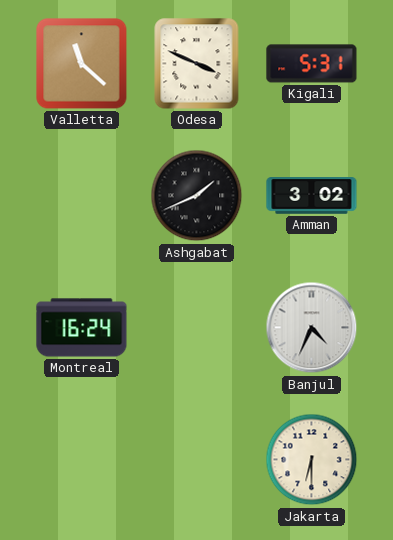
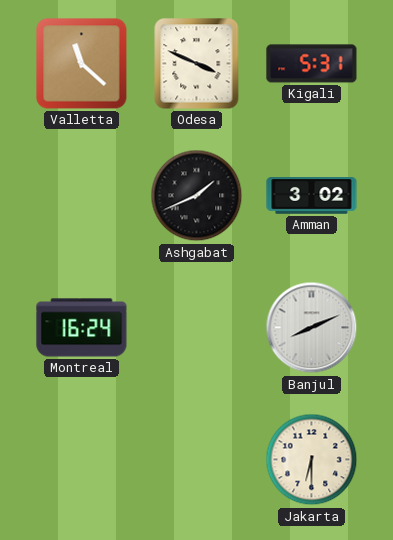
Banjul: 4:34 -> 8:11 (312, 328)
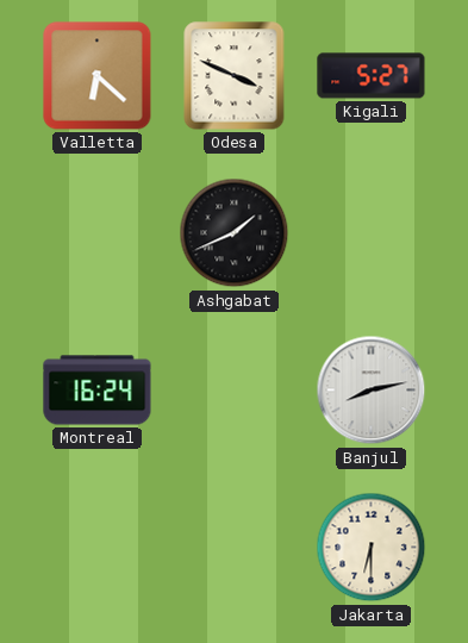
Valletta: 11:22 -> 6:22 (98, 76)
Kigali: 5:31 -> 5:27 (372, 76)
Amman: 3:02 -> none (312, 196)
Banjul: 8:11 -> 8:13 (372, 391)
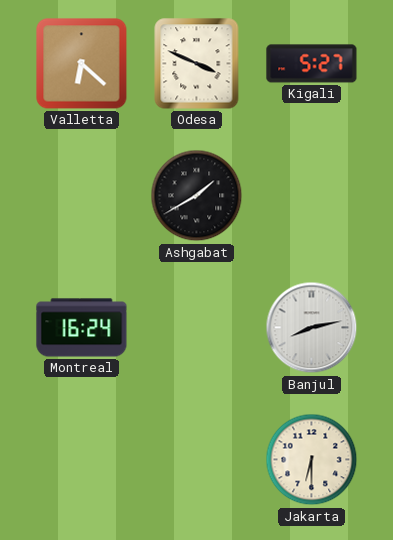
Ashgabat: 1:41 -> 1:40 (197, 196)
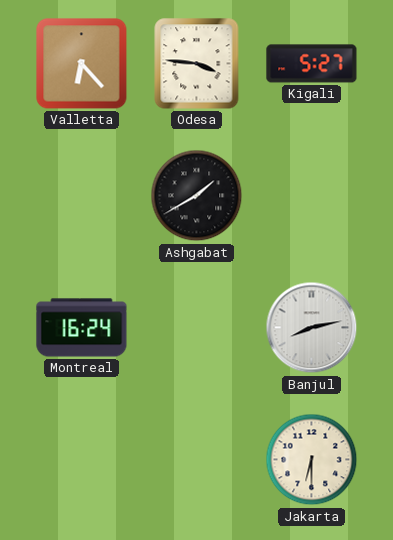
Valletta: 6:22 -> 6:23 (82, 64)
Odesa: 3:49 -> 3:46 (197, 64)
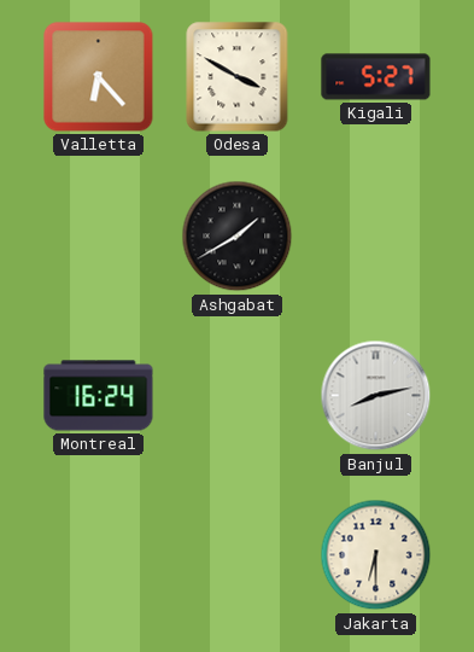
Odesa: 3:46 -> 3:50 (238, 77)
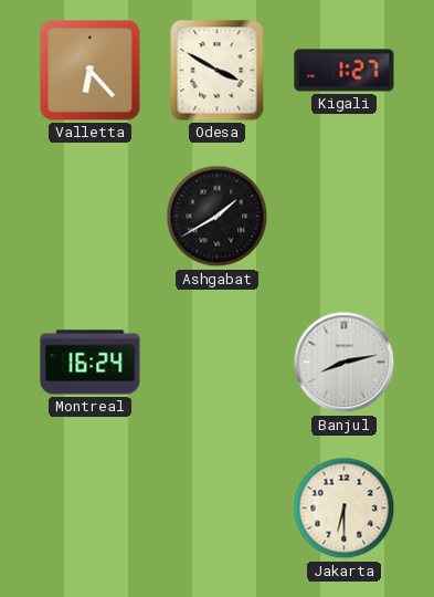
Kigali: 5:27 -> 1:27 (345, 71)
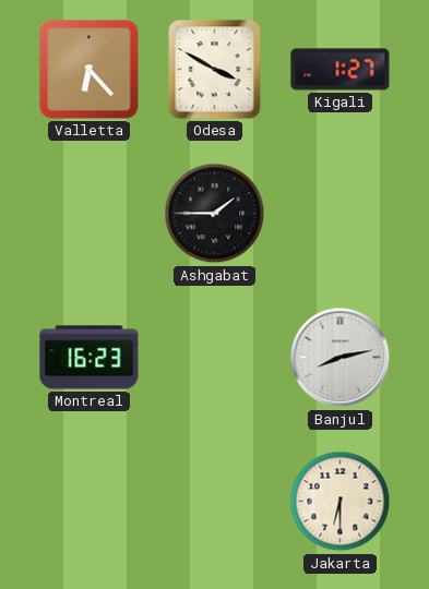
Ashgabat: 1:40 -> 1:45 (215, 214)
Montreal: 16:24 -> 16:23 (90, 358)
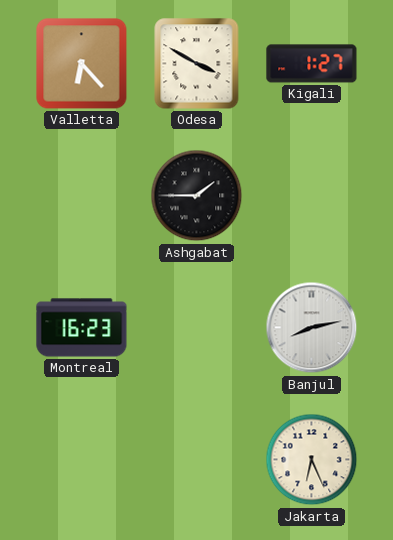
Jakarta: 6:30 -> 6:26 (312, 460)
